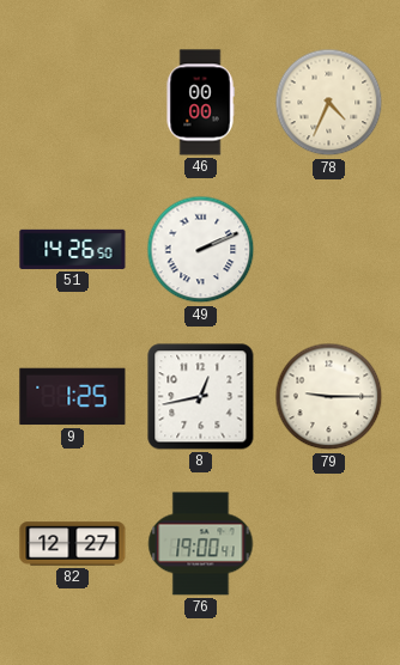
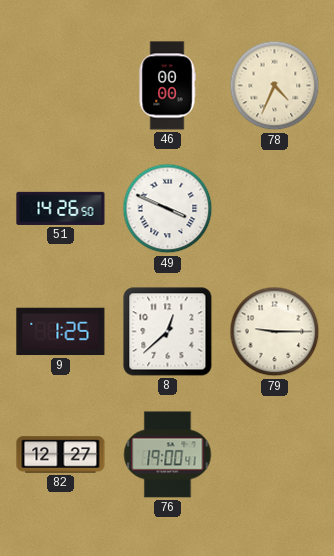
49: 2:11 -> 3:49 (168, 209)
8: 12:43 -> 12:38 (168, 332)
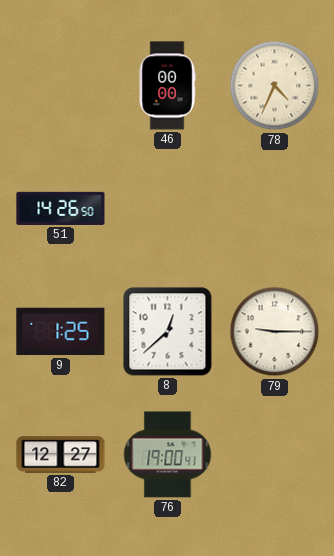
49: 3:49 -> none (168, 209)
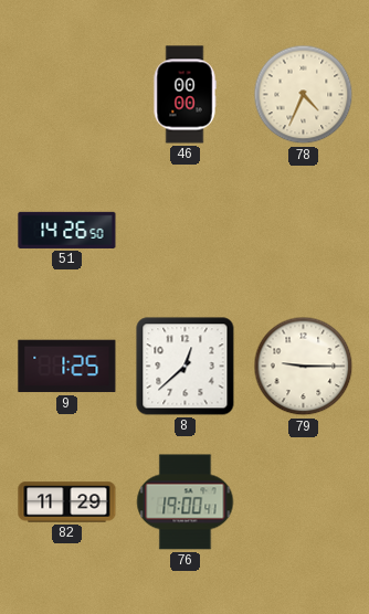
82: 12:27 -> 11:29 (67, 502)
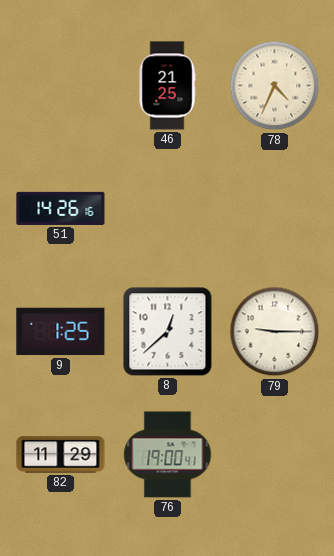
46: 00:00 -> 21:25 (167, 86)
51: 14:26:50 -> 14:26:16 (61, 208)
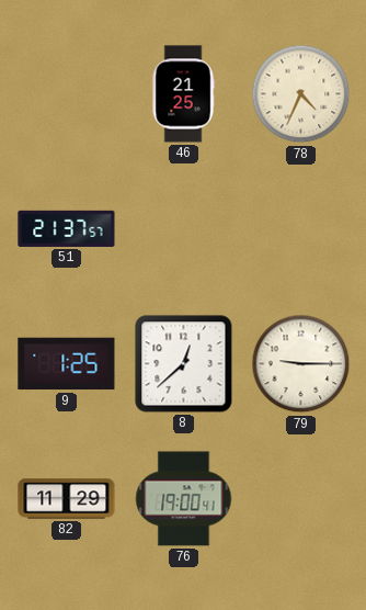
51: 14:26 -> 21:37 (67, 228)
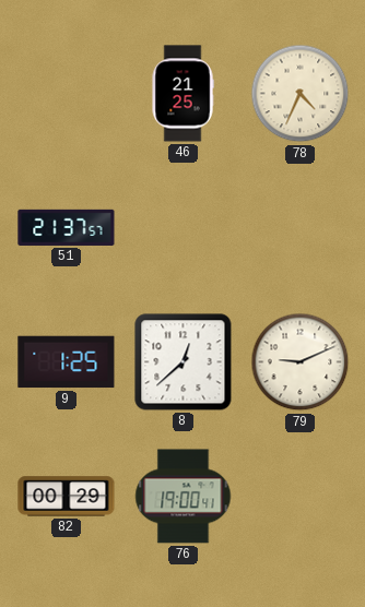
79: 9:15 -> 9:11 (301, 362)
82: 11:29 -> 00:29 (67, 497)
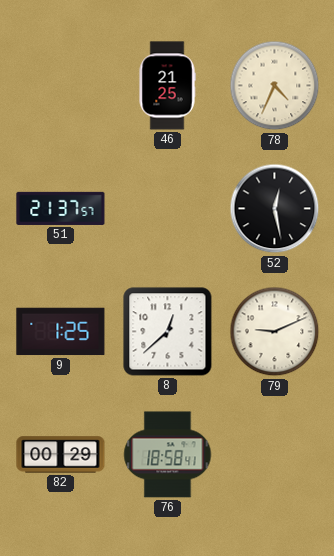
52: none -> 12:28 (275, 209)
76: 19:00 -> 18:58 (168, 455)
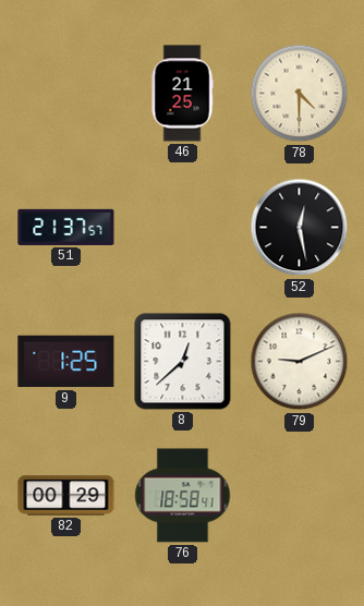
78: 4:34 -> 4:30 (300, 94)
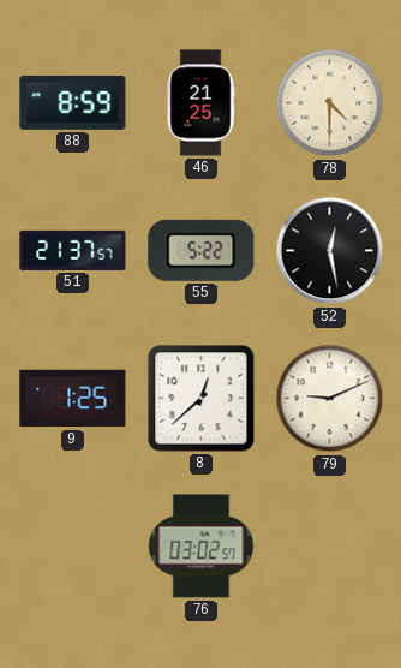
88: none -> 8:59 (73, 103)
55: none -> 5:22 (202, 250)
82: 00:29 -> none (66, 496)
76: 18:58 -> 03:02 (202, 547)
